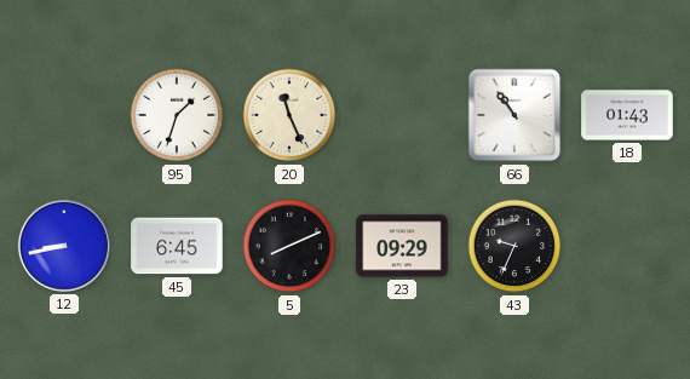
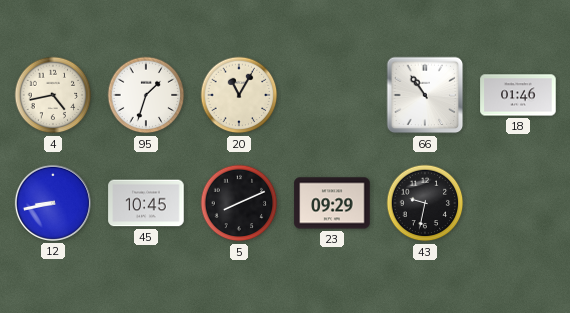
4: none -> 4:43 (53, 95)
20: 11:26 -> 11:05 (239, 95)
18: 01:43 -> 01:46 (518, 95)
45: 6:45 -> 10:45 (146, 203)
43: 9:34 -> 9:32 (425, 203)
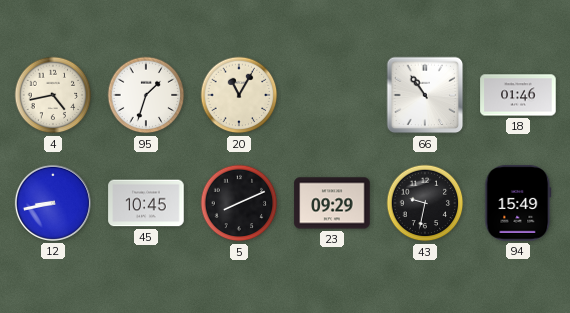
94: none -> 15:49 (518, 203)
